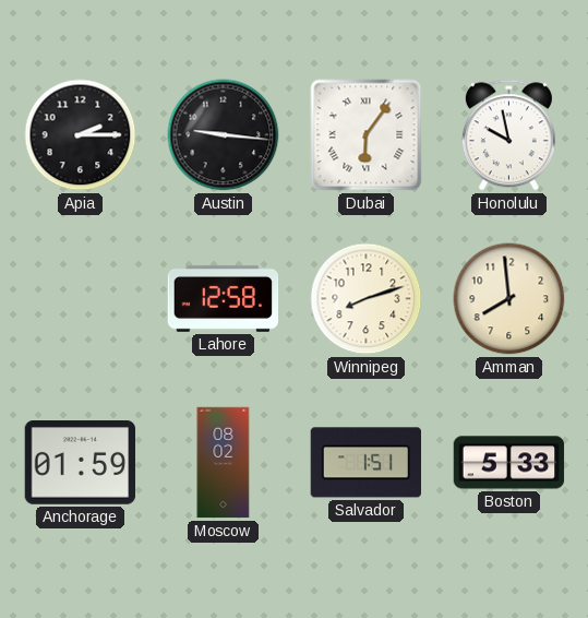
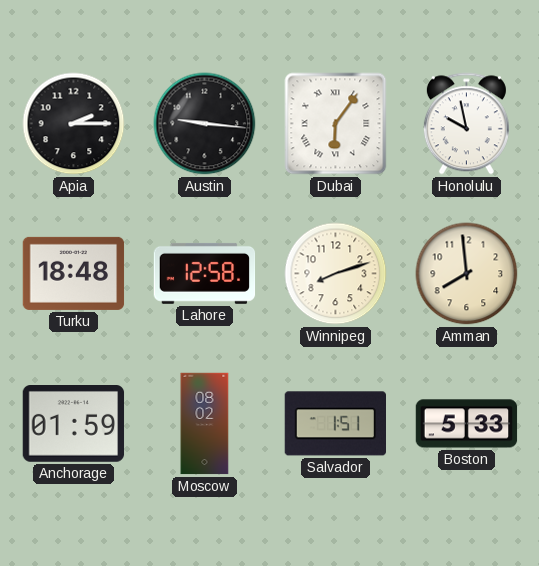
Turku: none -> 18:48 (74, 273)
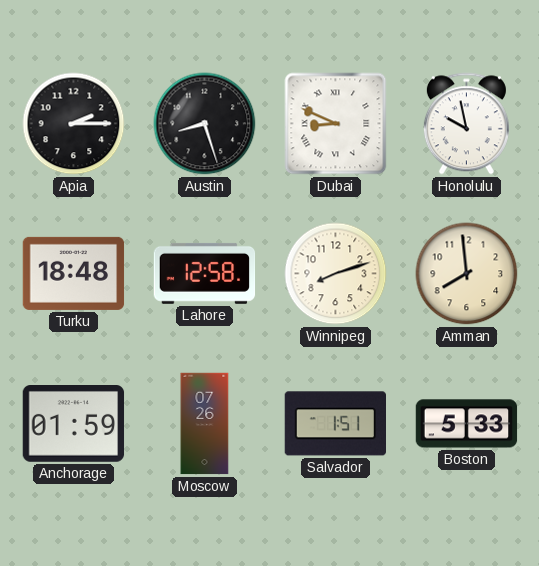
Austin: 9:16 -> 8:27 (205, 124)
Dubai: 6:06 -> 8:49 (336, 124)
Moscow: 08:02 -> 07:26 (205, 424)
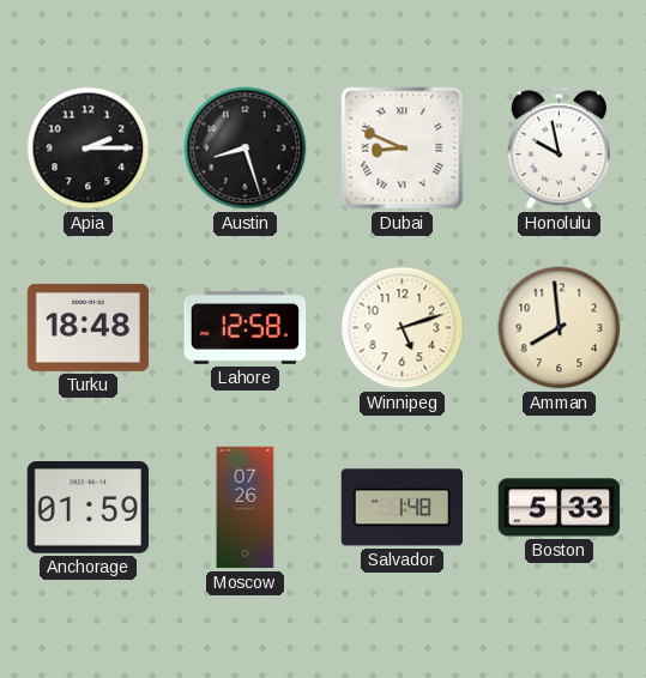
Winnipeg: 8:12 -> 5:12 (403, 328)
Salvador: 1:51 -> 1:48 (402, 508)
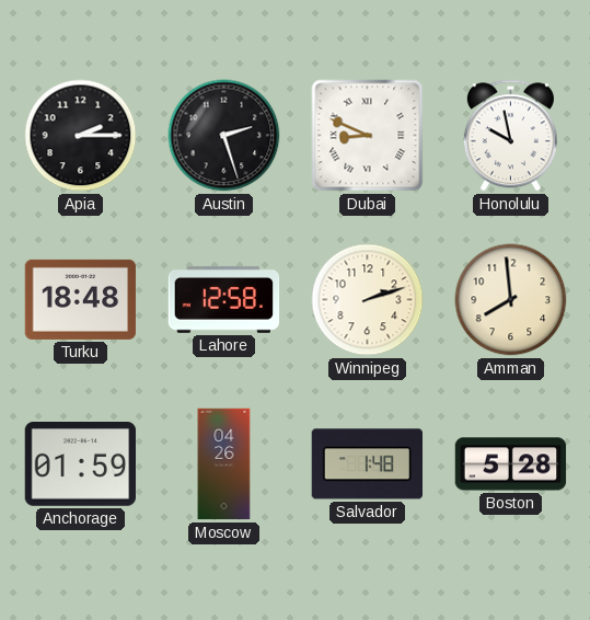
Austin: 8:27 -> 2:27 (224, 136)
Winnipeg: 5:12 -> 2:12 (368, 300)
Moscow: 07:26 -> 04:26 (224, 464)
Boston: 5:33 -> 5:28 (511, 464)
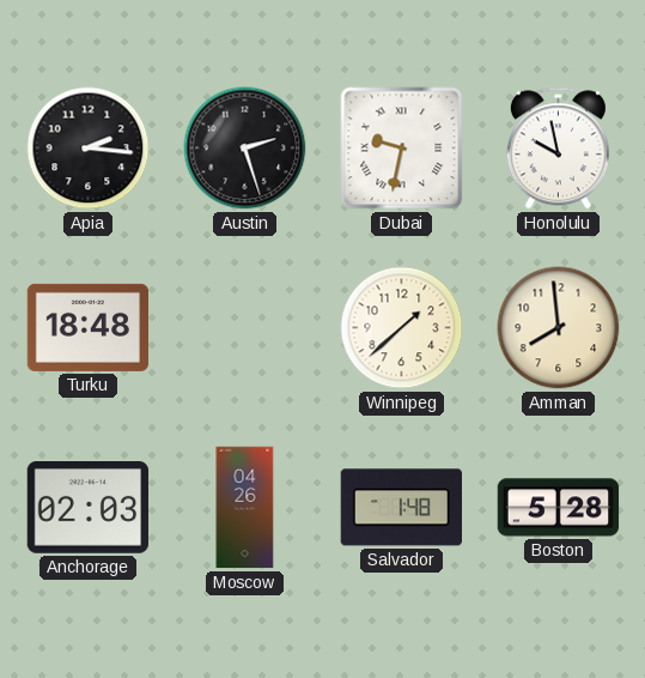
Apia: 2:15 -> 2:16 (89, 149)
Dubai: 8:49 -> 9:32 (402, 149)
Lahore: 12:58 -> none (224, 299)
Winnipeg: 2:12 -> 1:38 (402, 328)
Anchorage: 01:59 -> 02:03 (89, 508)
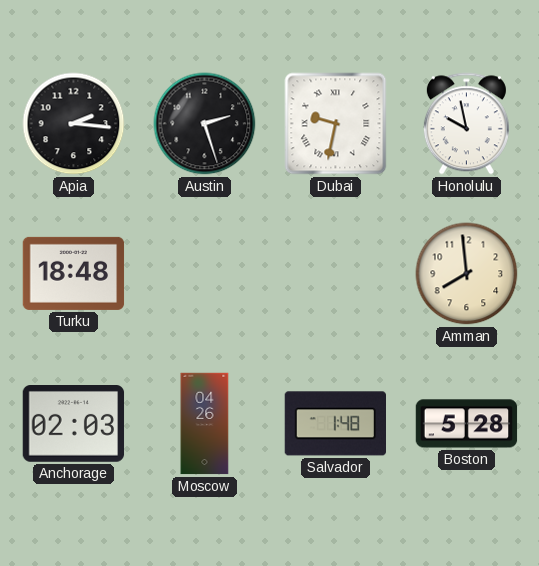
Winnipeg: 1:38 -> none (402, 328)
